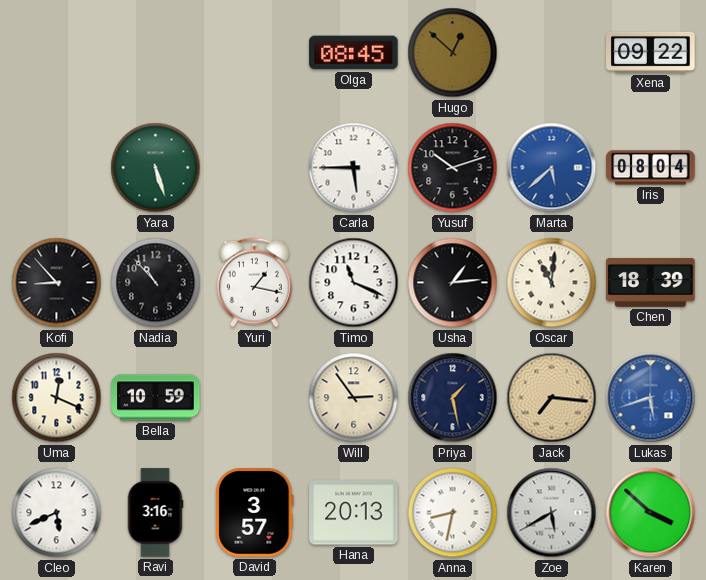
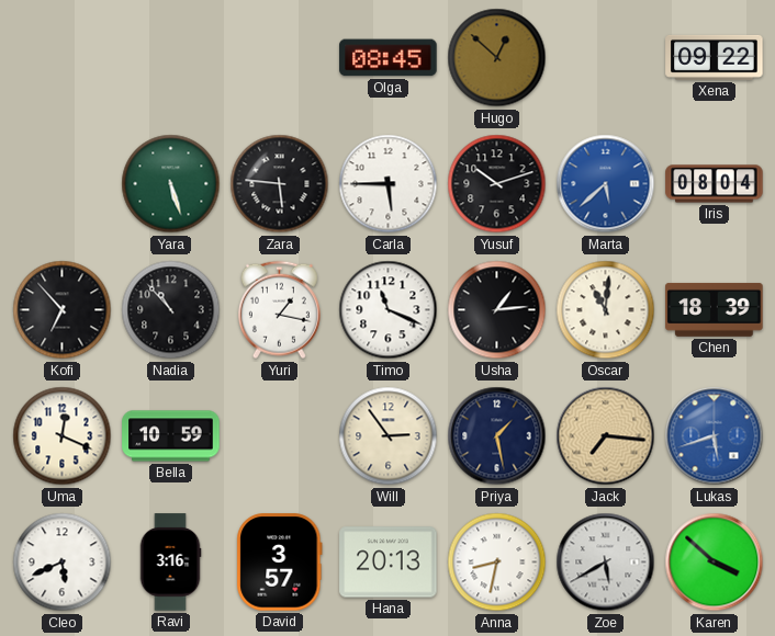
Zara: none -> 5:46 (280, 184)
Kofi: 8:53 -> 6:53 (63, 310)
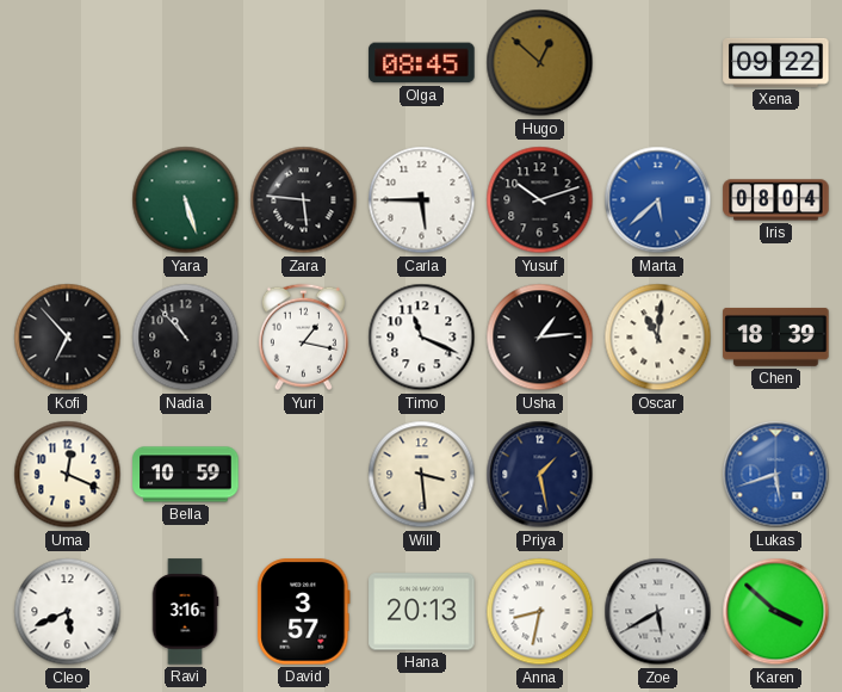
Will: 2:54 -> 3:29 (422, 475)
Jack: 7:16 -> none (606, 436)
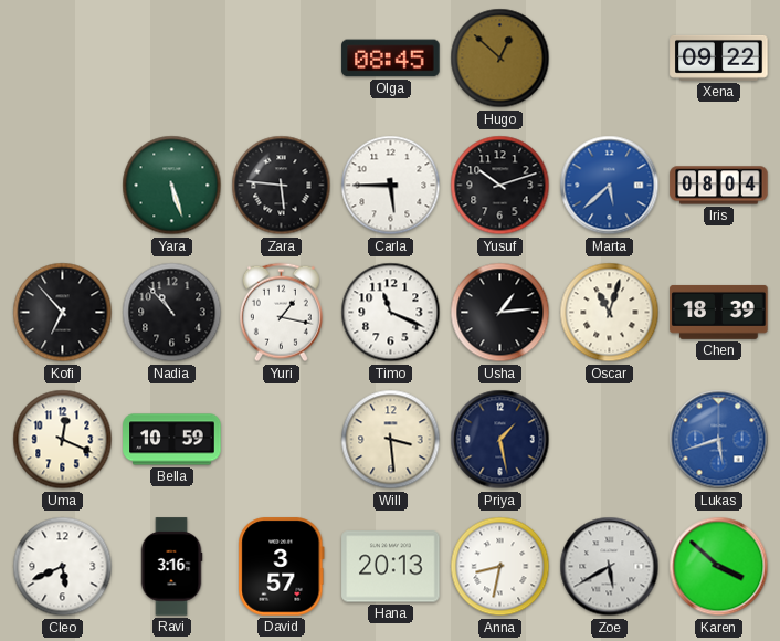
Oscar: 11:01 -> 11:03 (610, 313)
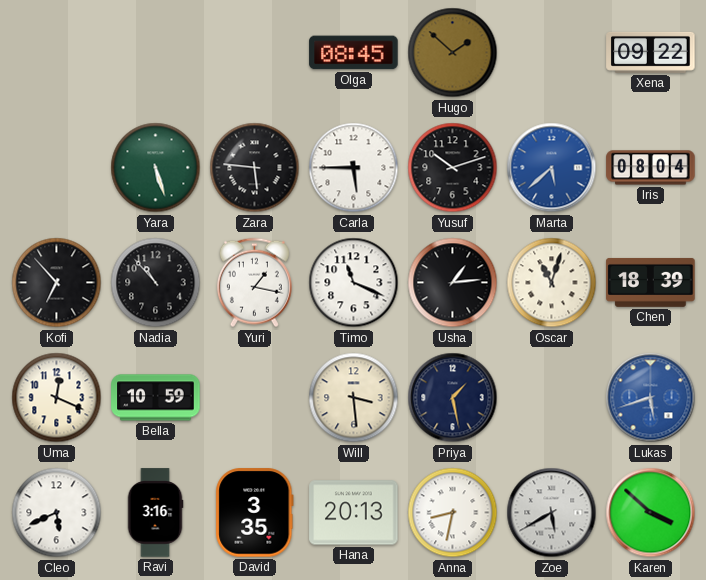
Hugo: 12:52 -> 1:52 (453, 53)
David: 3:57 -> 3:35 (255, 513)
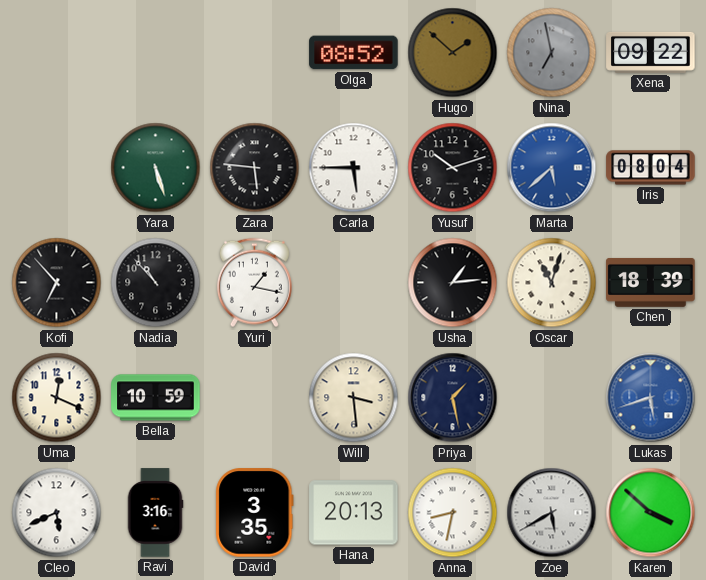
Olga: 08:45 -> 08:52 (354, 53)
Nina: none -> 6:58 (552, 53)
Timo: 11:19 -> none (354, 283)
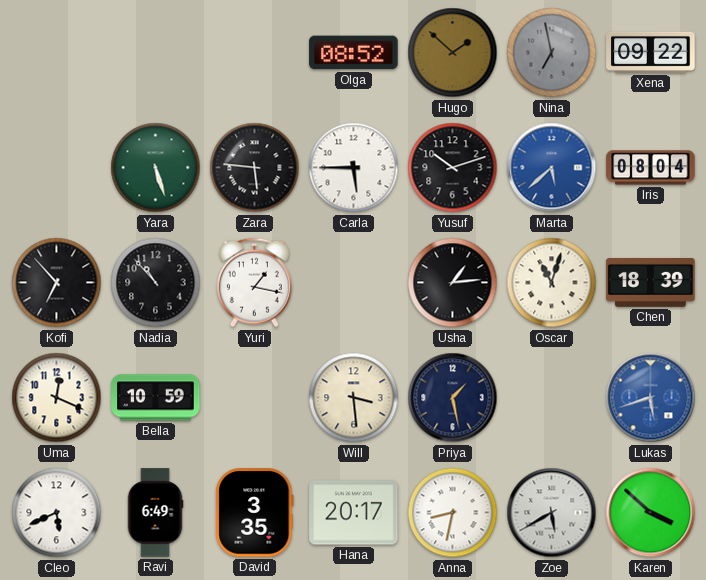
Ravi: 3:16 -> 6:49 (155, 513)
Hana: 20:13 -> 20:17 (354, 513)
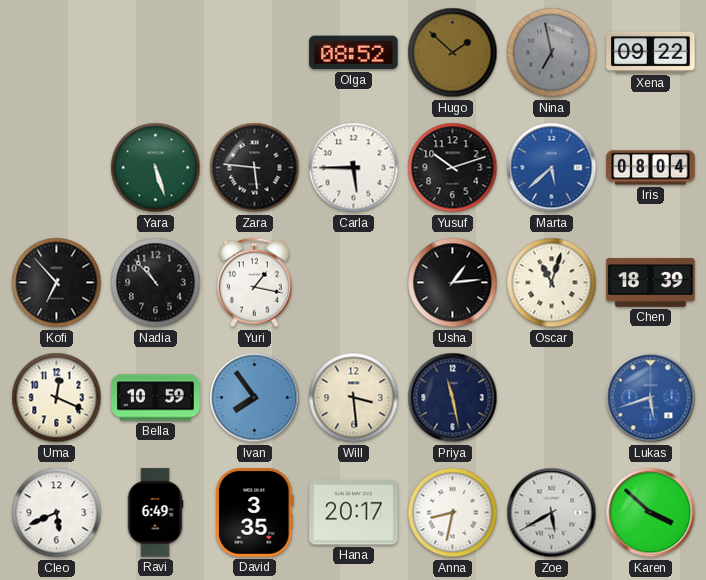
Ivan: none -> 7:54 (255, 398)
Priya: 1:28 -> 11:28 (453, 398)
